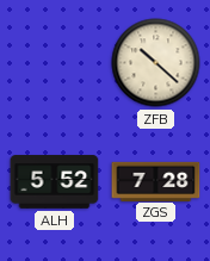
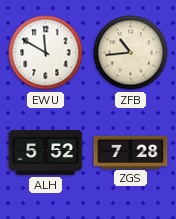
EWU: none -> 11:50 (46, 53)
ZFB: 10:22 -> 10:44 (131, 53)
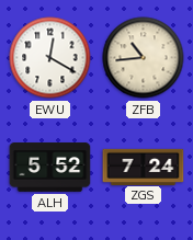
EWU: 11:50 -> 12:20 (50, 58)
ZGS: 7:28 -> 7:24 (144, 167)
